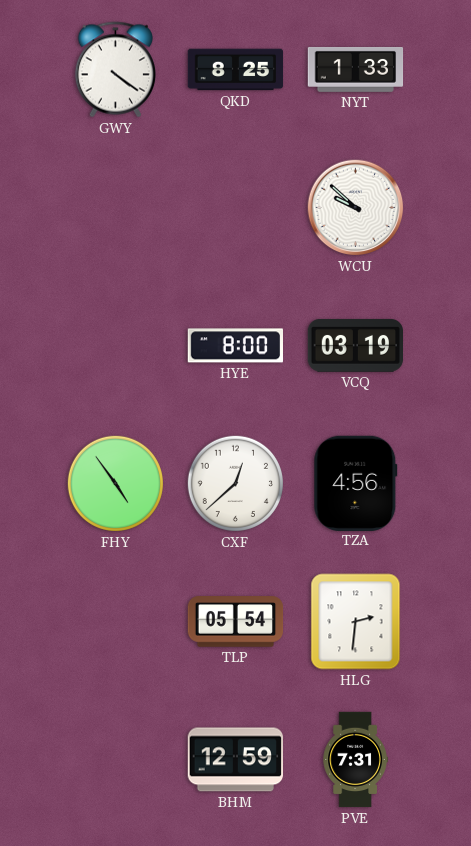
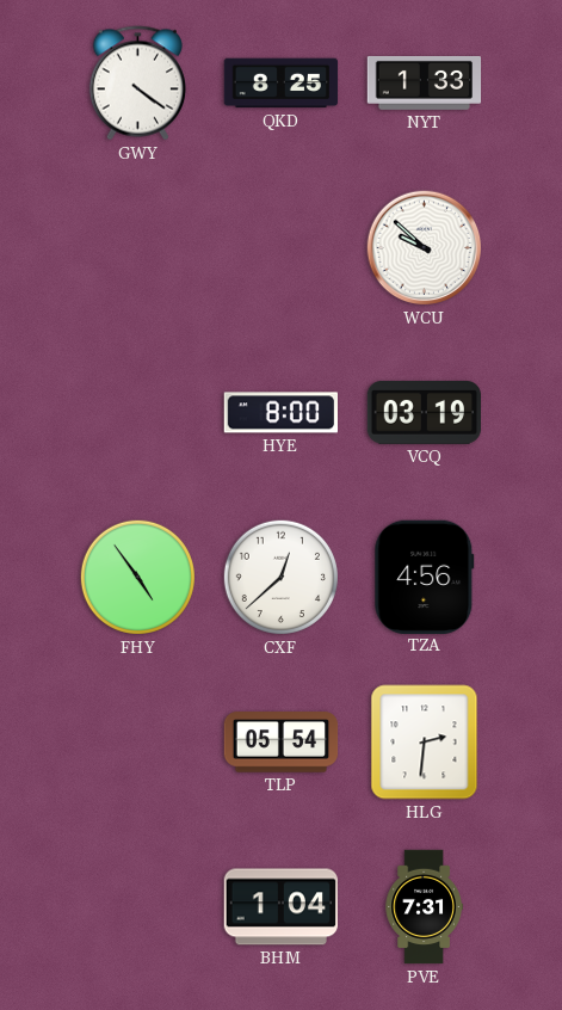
BHM: 12:59 -> 1:04 (280, 907)
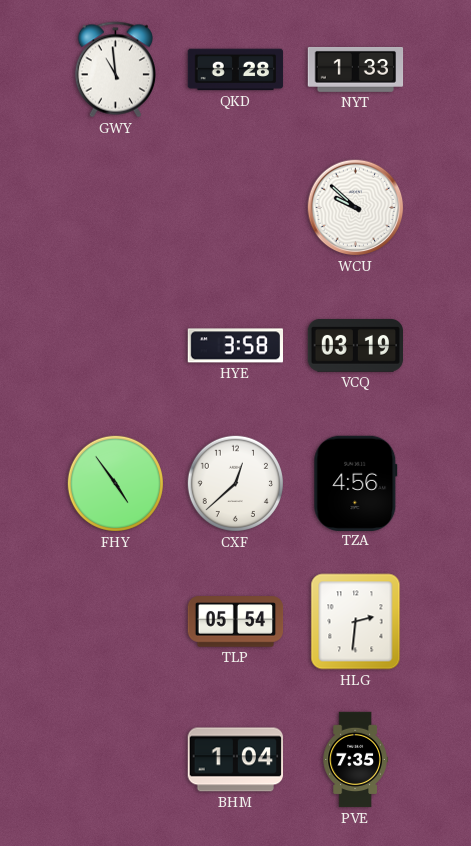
GWY: 4:21 -> 10:59 (115, 70)
QKD: 8:25 -> 8:28 (236, 70)
HYE: 8:00 -> 3:58 (235, 346)
PVE: 7:31 -> 7:35 (355, 760)
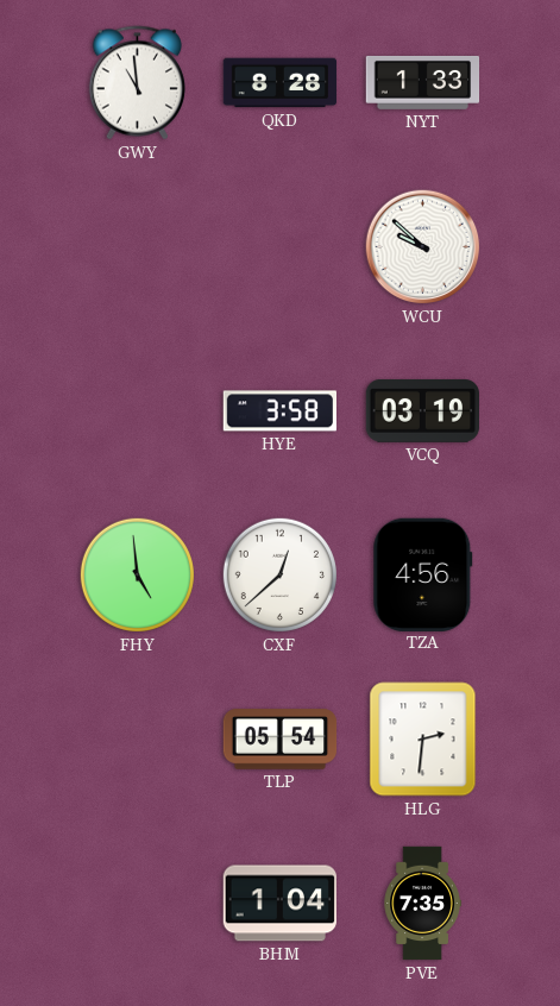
FHY: 4:54 -> 4:59 (137, 574)
